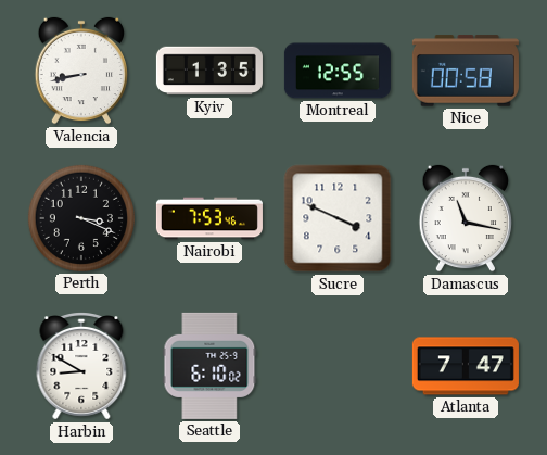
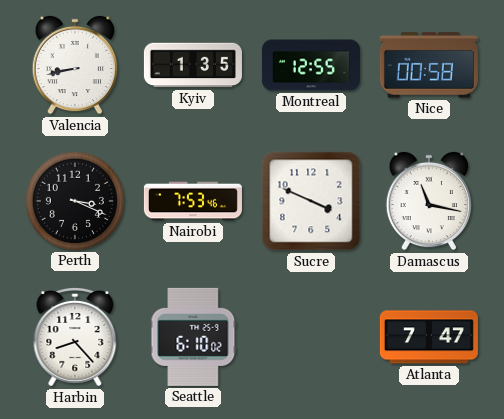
Harbin: 8:50 -> 8:23 (75, 338)
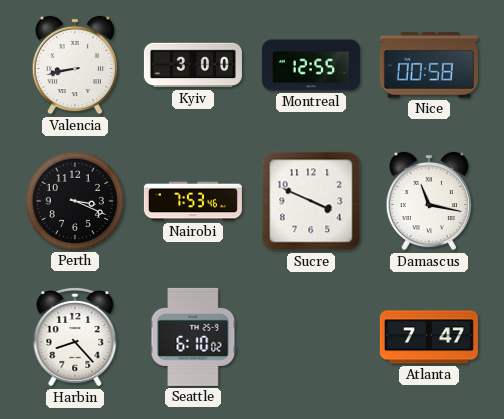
Kyiv: 1:35 -> 3:00 (193, 65)
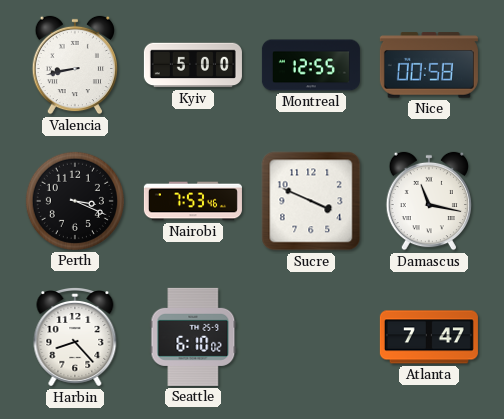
Kyiv: 3:00 -> 5:00 (193, 65)
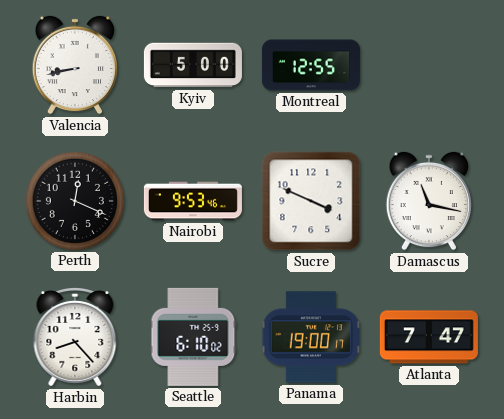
Nice: 00:58 -> none (429, 65)
Perth: 3:19 -> 12:19 (75, 201)
Nairobi: 7:53 -> 9:53 (193, 201)
Panama: none -> 19:00 (310, 337)
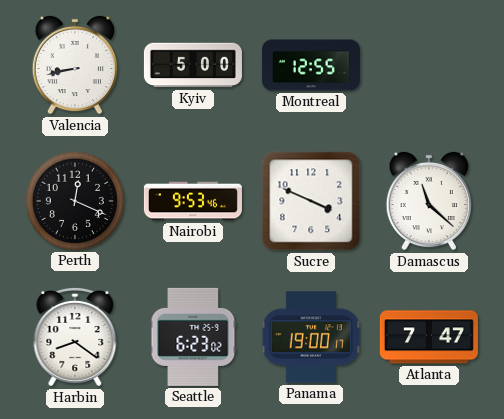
Damascus: 11:17 -> 11:22 (428, 201)
Harbin: 8:23 -> 8:21 (75, 338)
Seattle: 6:10 -> 6:23 (193, 337)
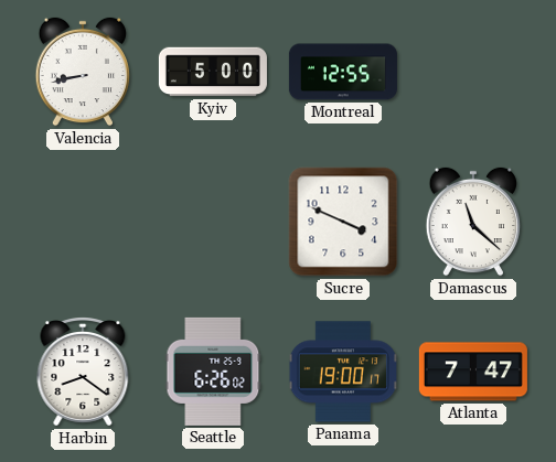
Perth: 12:19 -> none (75, 201)
Nairobi: 9:53 -> none (193, 201)
Seattle: 6:23 -> 6:26 (213, 372)
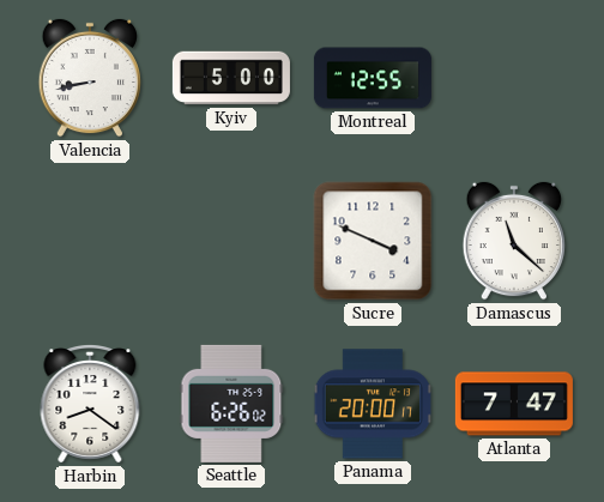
Panama: 19:00 -> 20:00 (372, 404)
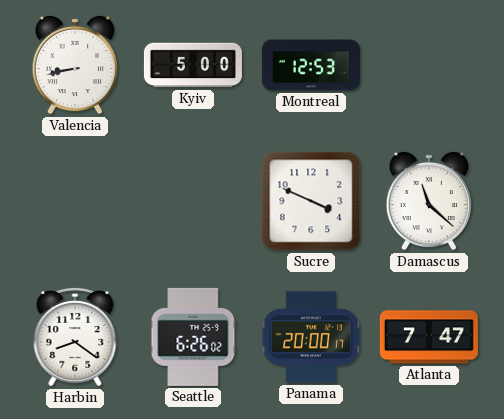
Montreal: 12:55 -> 12:53 (311, 65)
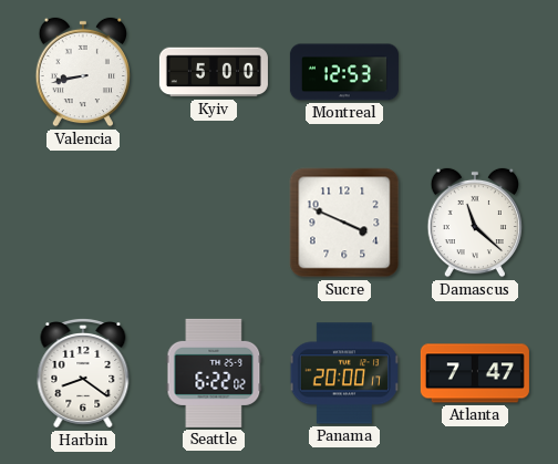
Seattle: 6:26 -> 6:22 (214, 373)
